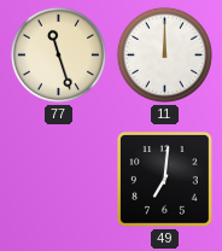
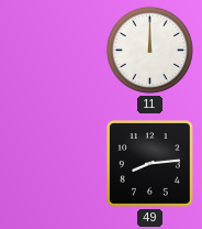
77: 11:27 -> none (58, 54)
49: 7:01 -> 8:14 (149, 163)
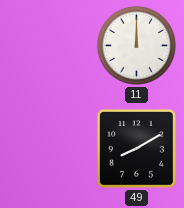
49: 8:14 -> 8:10 (136, 148)
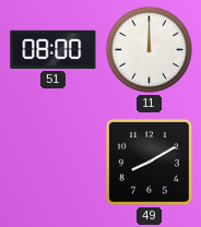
51: none -> 08:00 (54, 49)
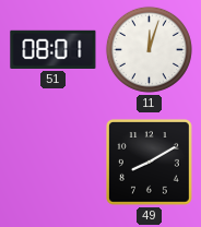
51: 08:00 -> 08:01 (54, 49)
11: 12:00 -> 12:03 (149, 49)
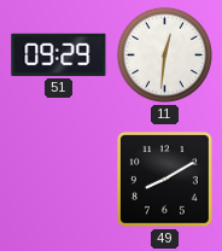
51: 08:01 -> 09:29 (59, 54)
11: 12:03 -> 12:31 (164, 54)
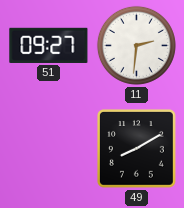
51: 09:29 -> 09:27 (49, 45)
11: 12:31 -> 2:31 (136, 45)
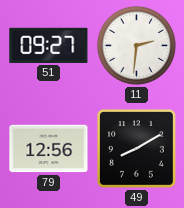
79: none -> 12:56 (49, 149)
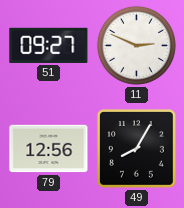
11: 2:31 -> 2:49 (136, 45)
49: 8:10 -> 8:05 (136, 148)
